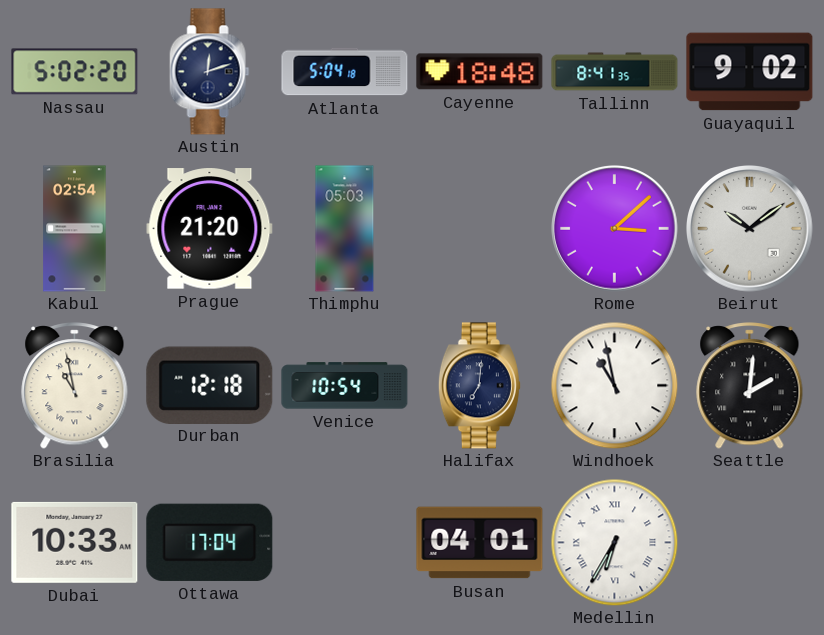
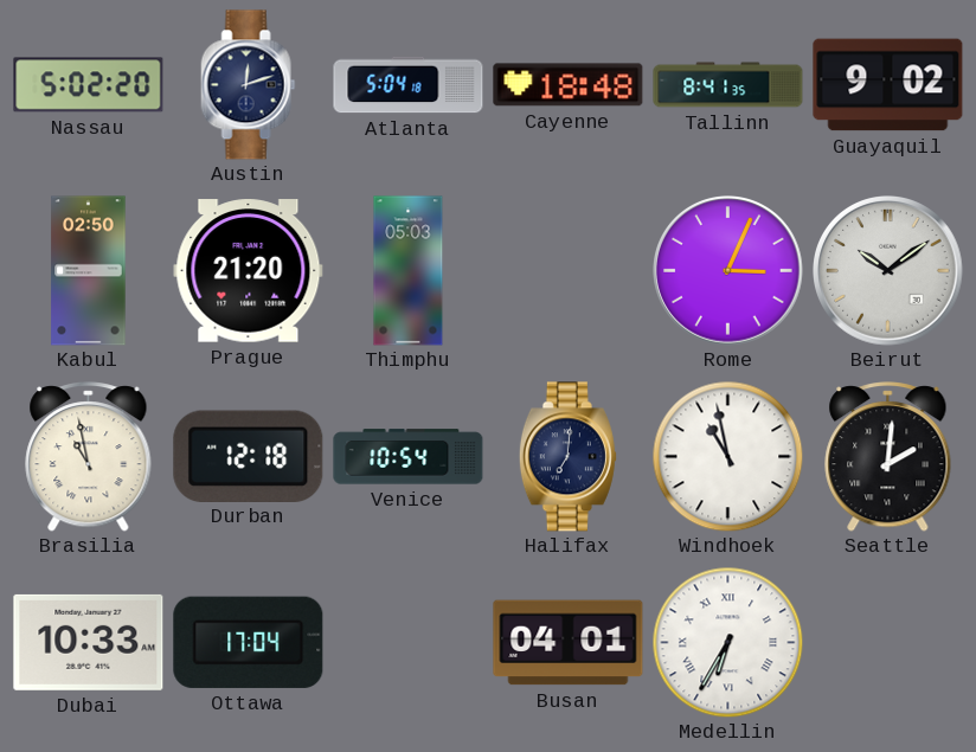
Kabul: 02:54 -> 02:50 (89, 271)
Rome: 3:08 -> 3:04 (728, 271)
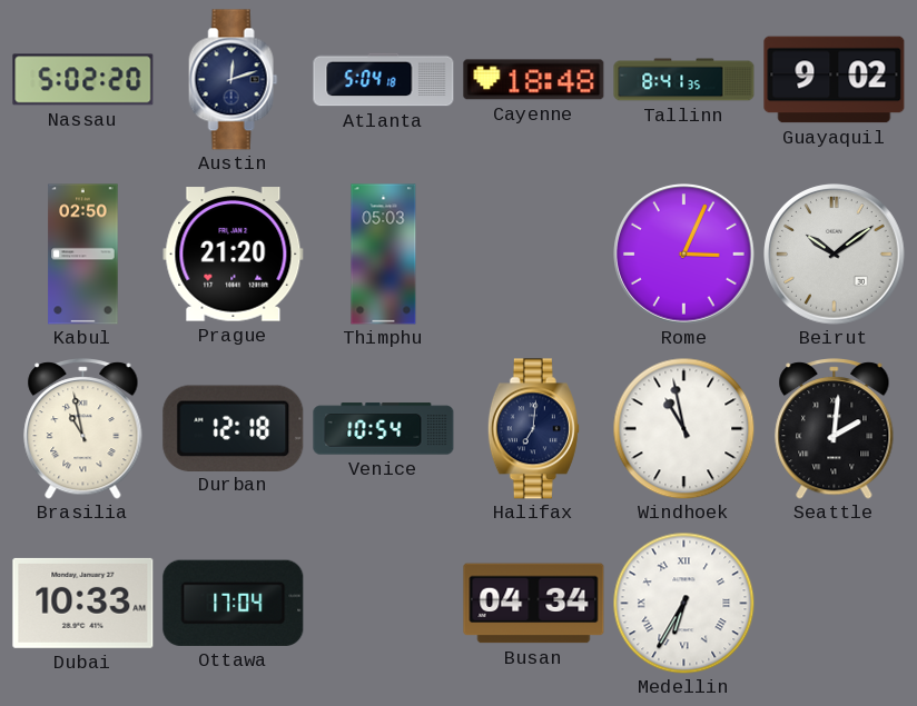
Busan: 04:01 -> 04:34 (534, 604)
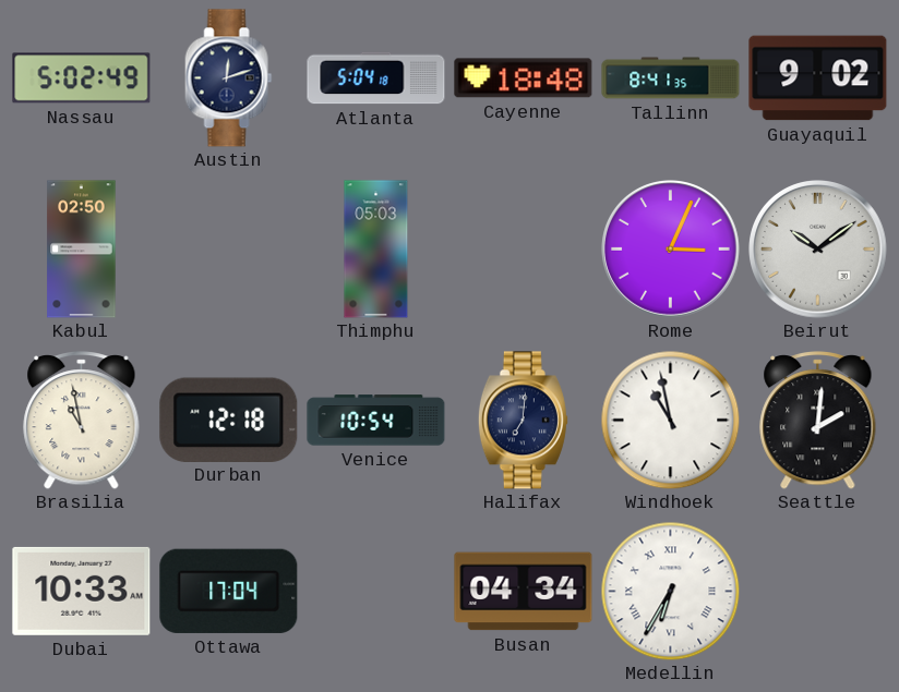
Nassau: 5:02:20 -> 5:02:49 (82, 78)
Prague: 21:20 -> none (234, 255)
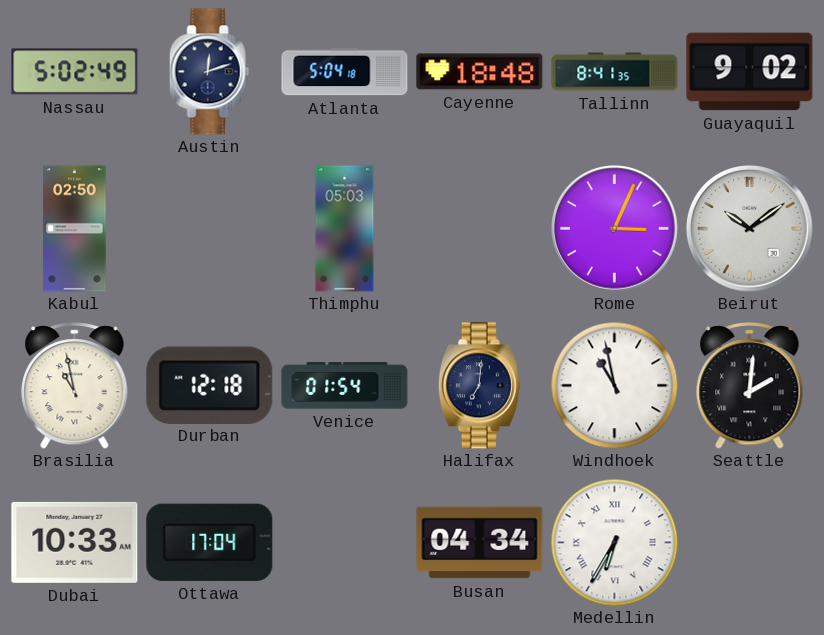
Venice: 10:54 -> 01:54 (345, 386)
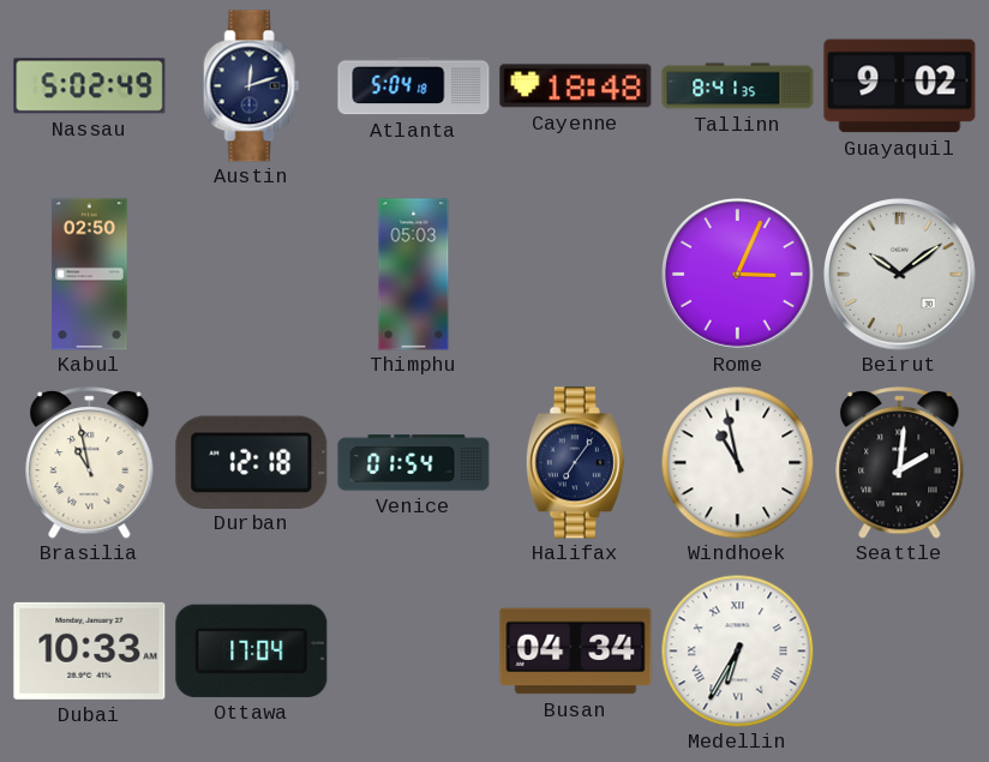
Halifax: 7:01 -> 7:06 (575, 463)
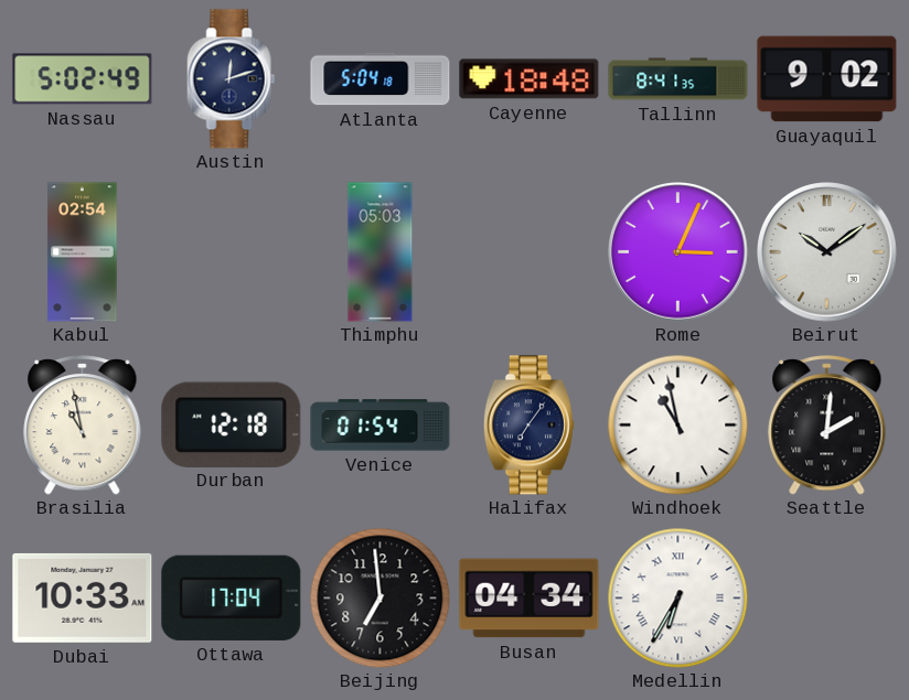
Kabul: 02:50 -> 02:54 (83, 252)
Beijing: none -> 6:59 (379, 597)
